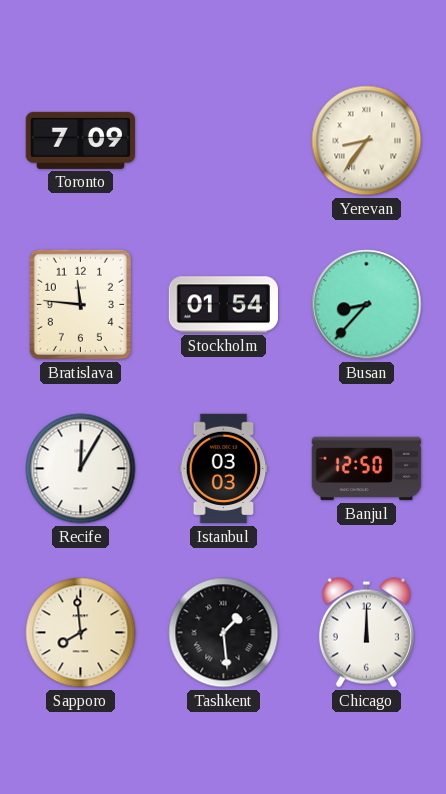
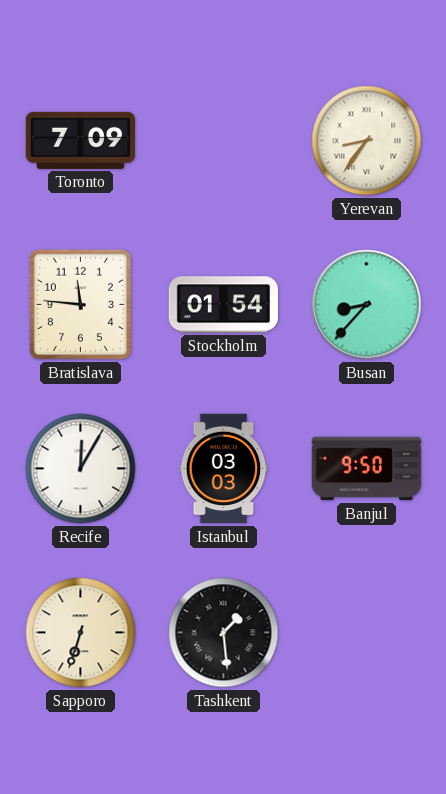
Banjul: 12:50 -> 9:50 (367, 469)
Sapporo: 7:59 -> 6:33 (81, 633)
Chicago: 12:00 -> none (366, 633)
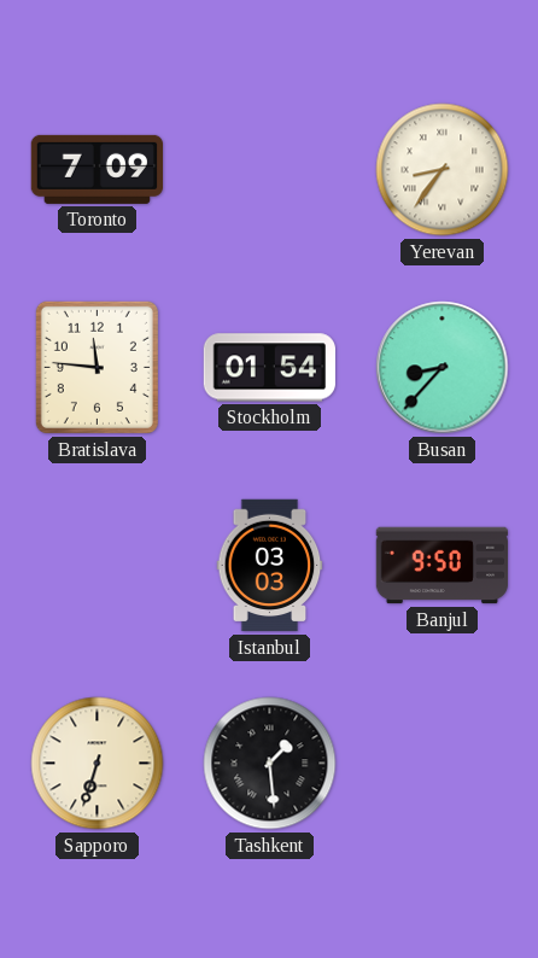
Recife: 12:05 -> none (81, 469)
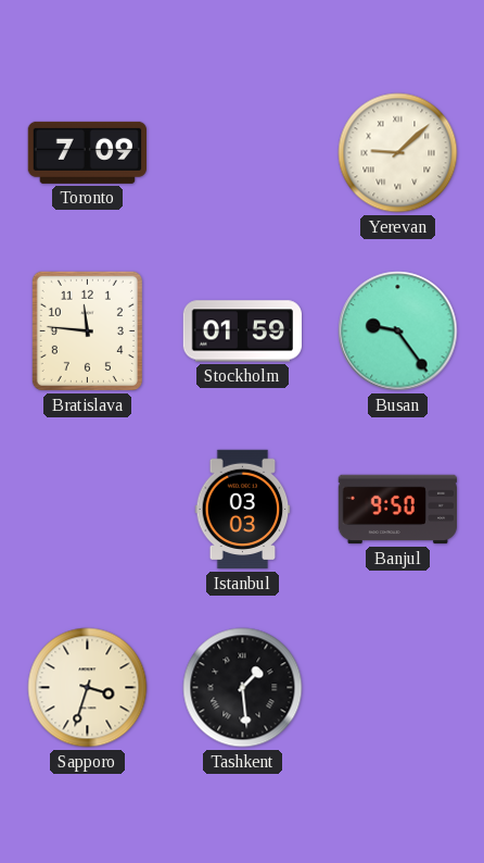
Yerevan: 8:36 -> 9:08 (398, 153)
Stockholm: 01:54 -> 01:59 (243, 332)
Busan: 8:37 -> 9:24 (398, 332)
Sapporo: 6:33 -> 3:33 (88, 688)
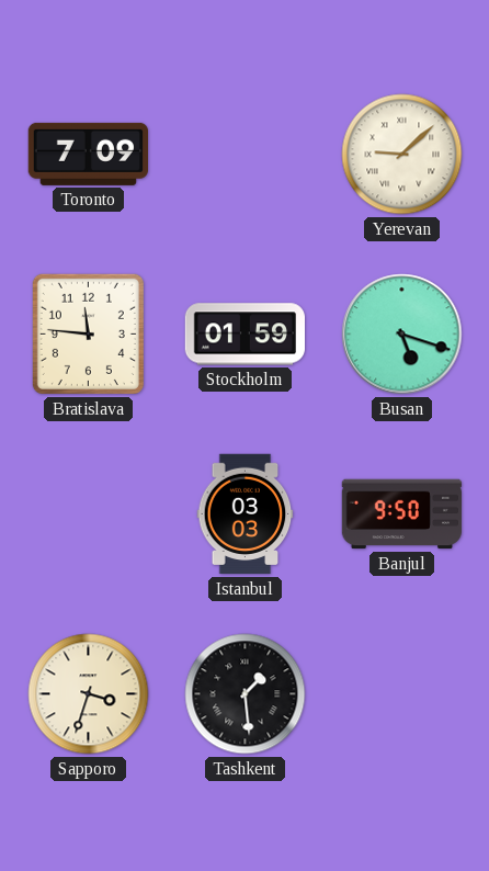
Busan: 9:24 -> 5:18 (402, 335)
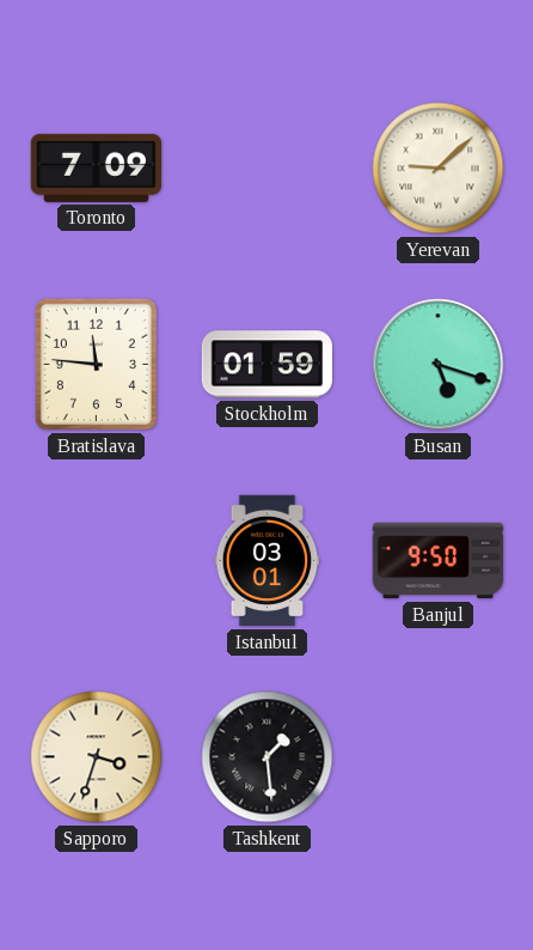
Istanbul: 03:03 -> 03:01 (268, 561)
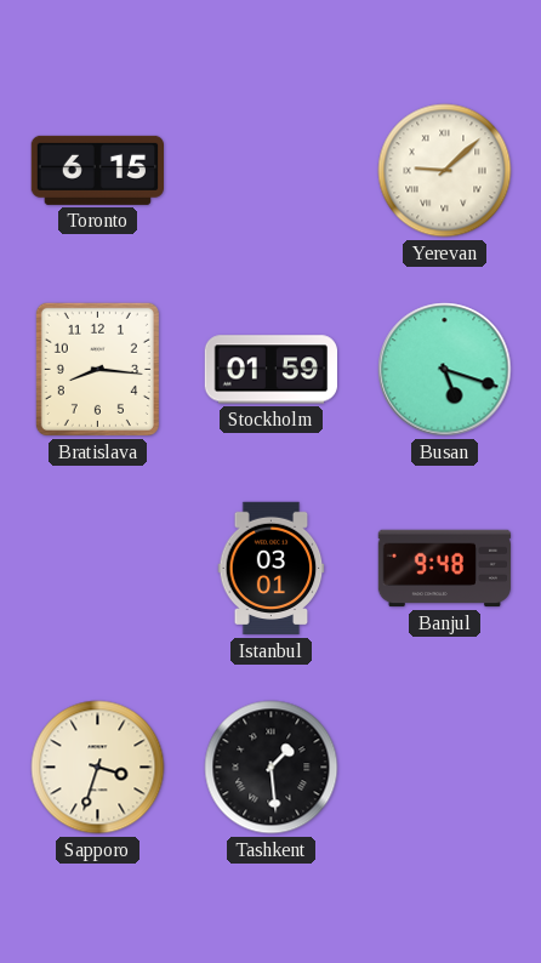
Toronto: 7:09 -> 6:15 (97, 170)
Bratislava: 11:46 -> 8:16 (97, 369)
Banjul: 9:50 -> 9:48 (445, 569)
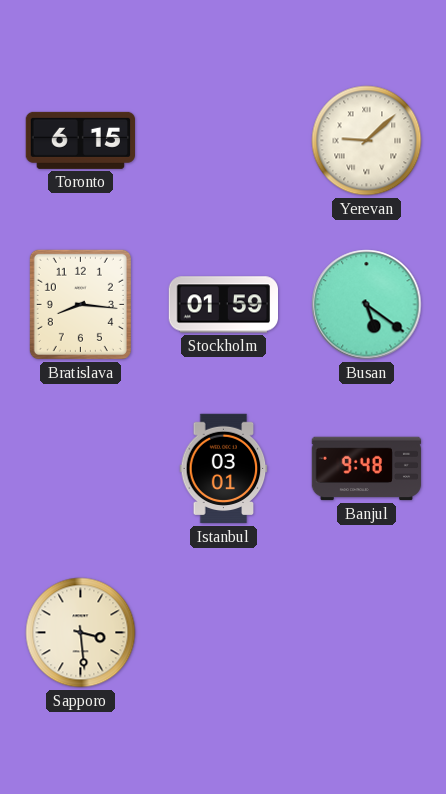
Busan: 5:18 -> 5:21 (367, 305)
Sapporo: 3:33 -> 3:29 (81, 633)
Tashkent: 1:29 -> none (272, 768)
